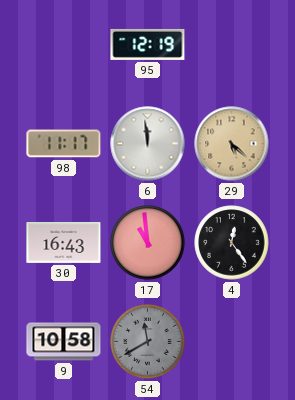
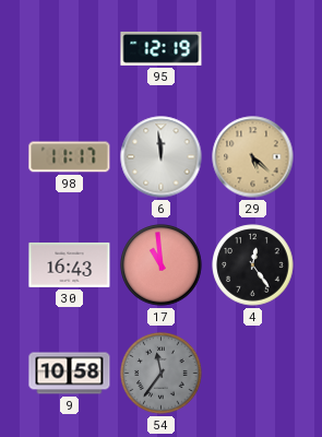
54: 11:40 -> 11:36 (162, 374)
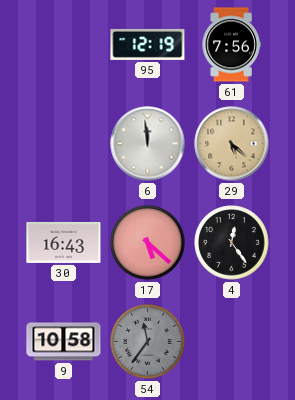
61: none -> 7:56 (231, 45)
98: 11:17 -> none (70, 157)
17: 10:59 -> 5:22 (148, 243)
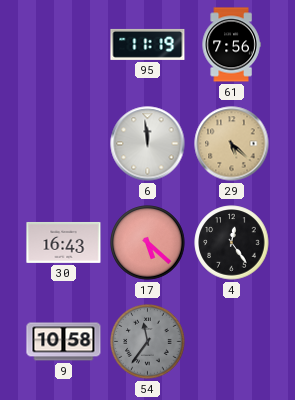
95: 12:19 -> 11:19 (148, 44)
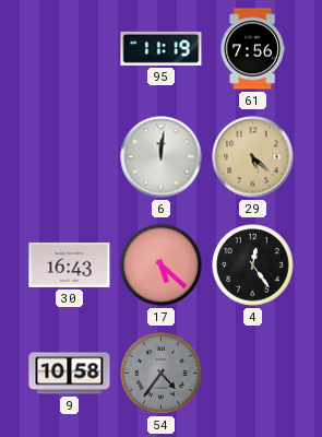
6: 11:59 -> 12:01 (162, 157)
54: 11:36 -> 4:36 (162, 374)
